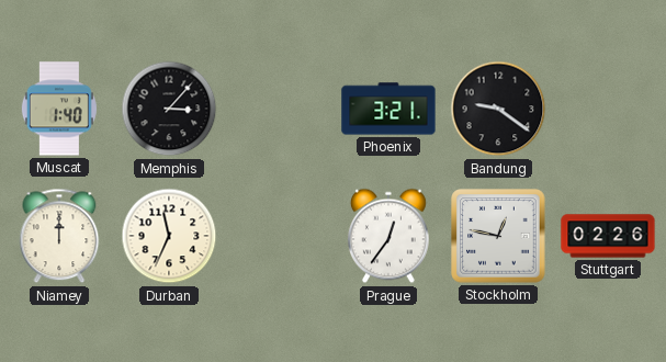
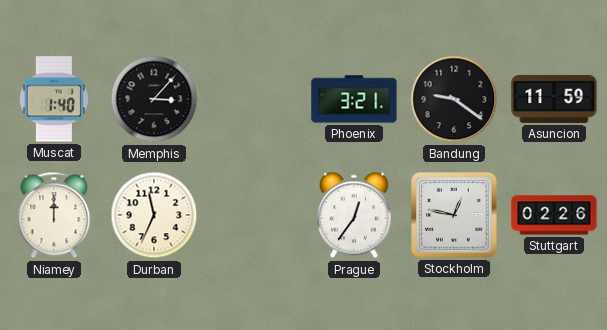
Asuncion: none -> 11:59 (554, 99)
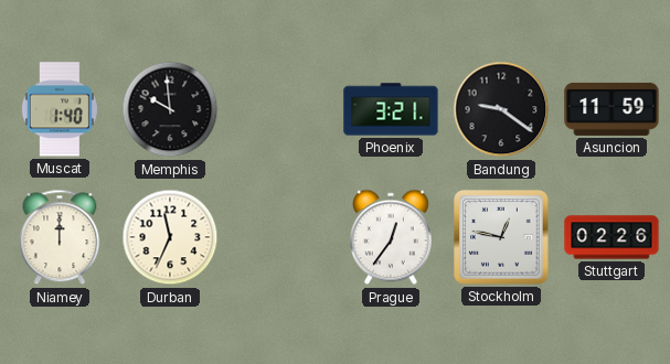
Memphis: 3:07 -> 9:59 (170, 109)
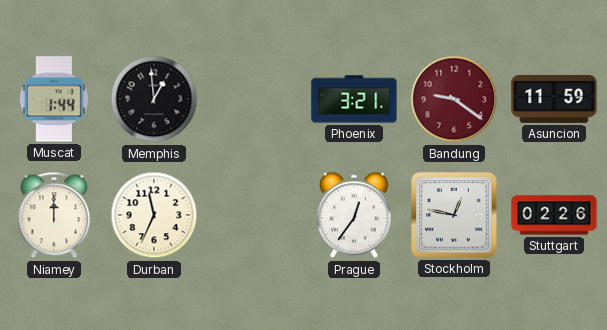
Muscat: 1:40 -> 1:44 (54, 99)
Memphis: 9:59 -> 12:59 (154, 99)
Bandung dial: black -> burgundy (454, 99)
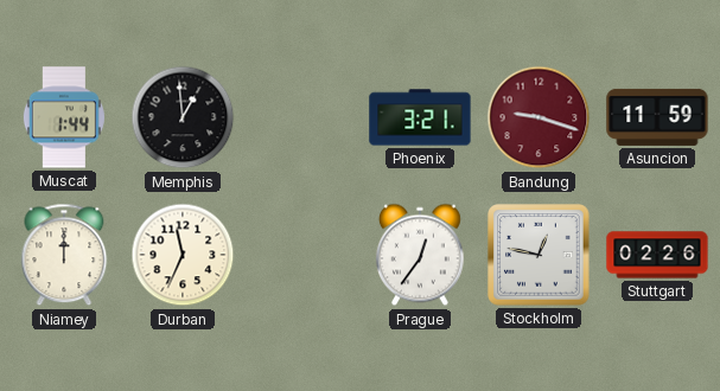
Bandung: 9:21 -> 9:18 (539, 117)
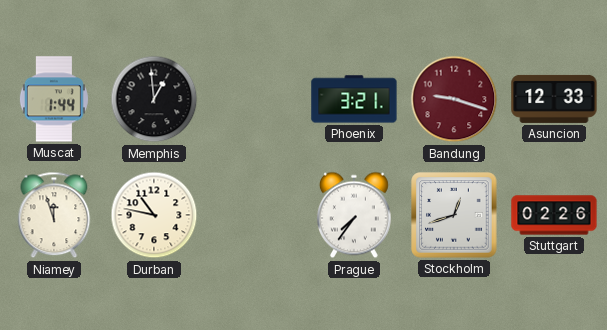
Asuncion: 11:59 -> 12:33 (554, 99)
Niamey: 12:00 -> 11:57 (54, 215)
Durban: 11:34 -> 10:47 (154, 215)
Prague: 12:36 -> 7:36 (354, 215)
Stockholm: 12:47 -> 12:42 (454, 215)
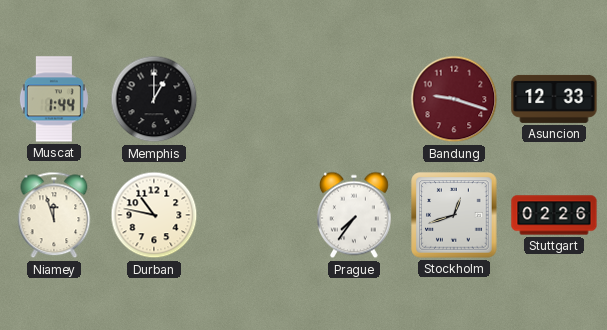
Memphis: 12:59 -> 1:00 (154, 99)
Phoenix: 3:21 -> none (354, 99)
